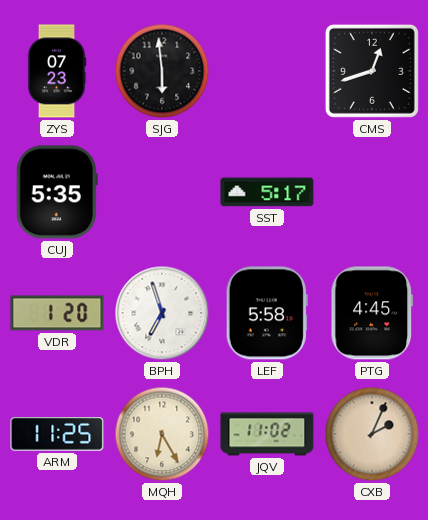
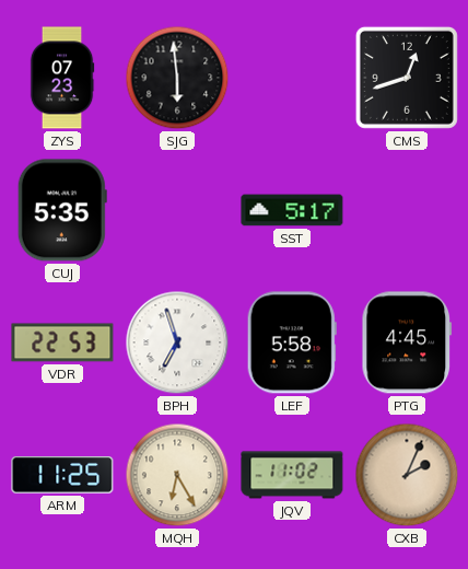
VDR: 1:20 -> 22:53 (62, 342)
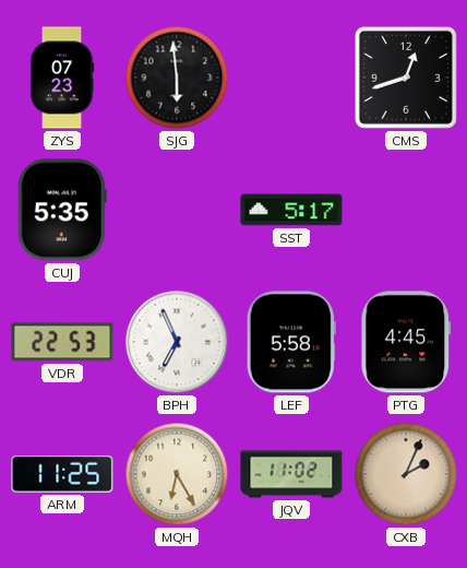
BPH: 6:57 -> 6:56 (177, 342)
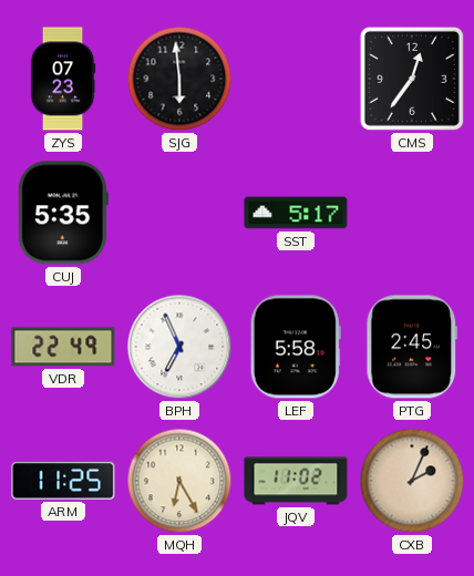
CMS: 12:42 -> 12:36 (412, 79)
VDR: 22:53 -> 22:49 (63, 347)
PTG: 4:45 -> 2:45 (412, 347)
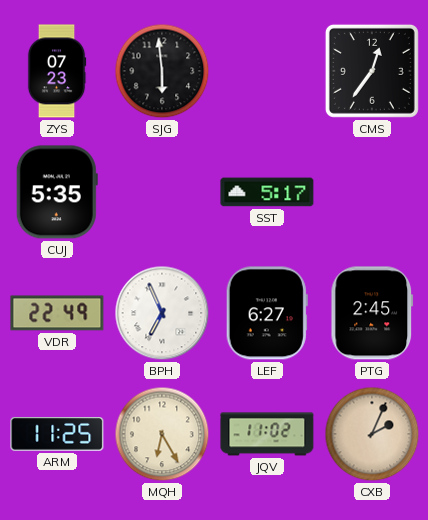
LEF: 5:58 -> 6:27 (267, 313)
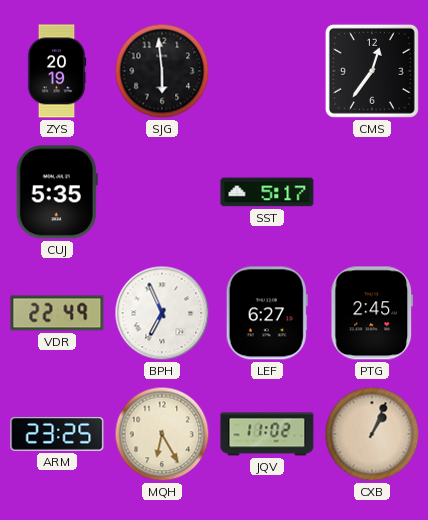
ZYS: 07:23 -> 20:19 (57, 71)
ARM: 11:25 -> 23:25 (57, 435)
CXB: 2:04 -> 1:04 (372, 434)
